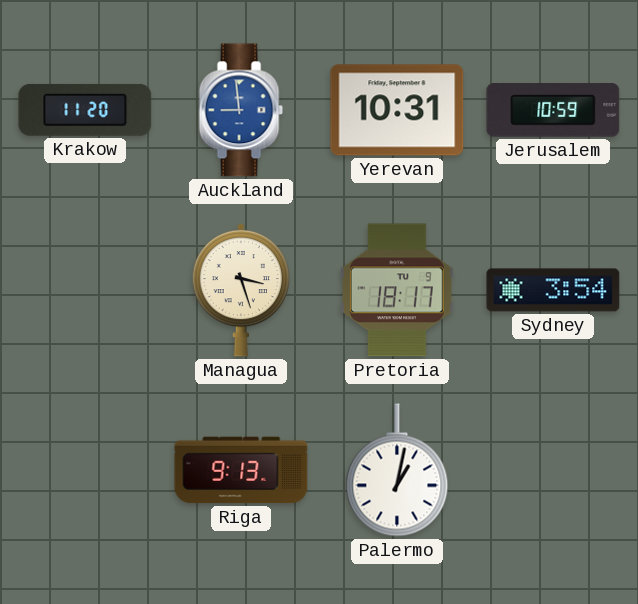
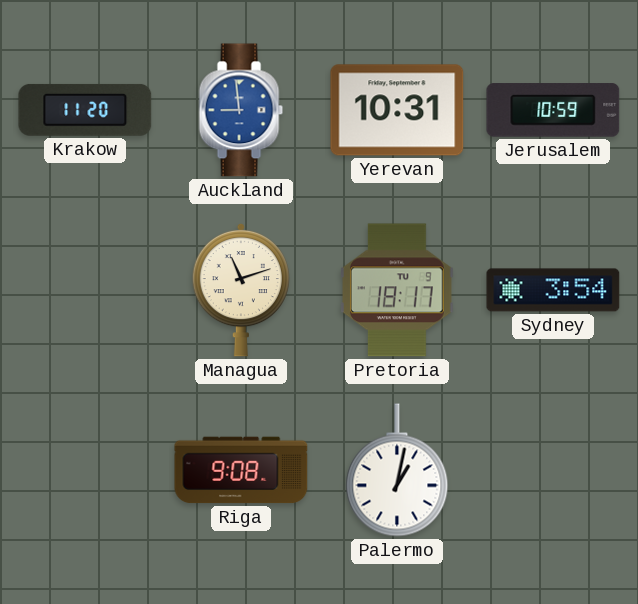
Managua: 3:27 -> 11:12 (241, 290)
Riga: 9:13 -> 9:08 (241, 470)
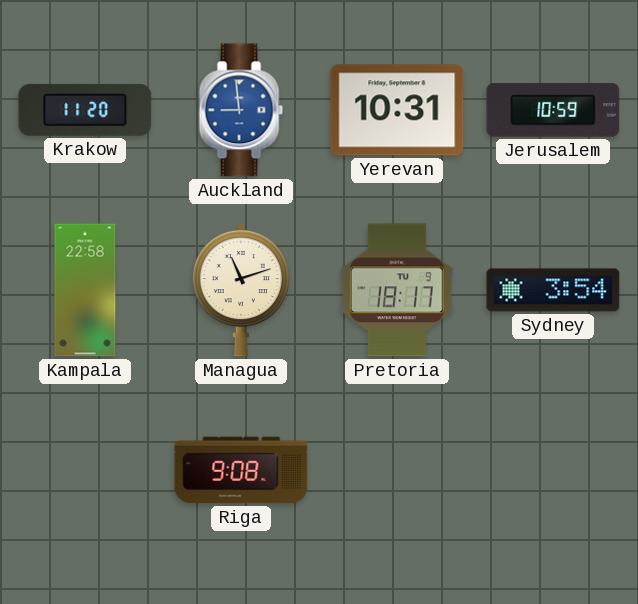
Kampala: none -> 22:58 (85, 290)
Palermo: 1:02 -> none (397, 470)
